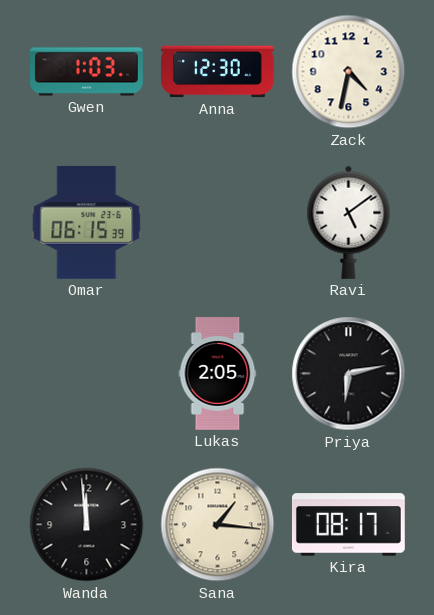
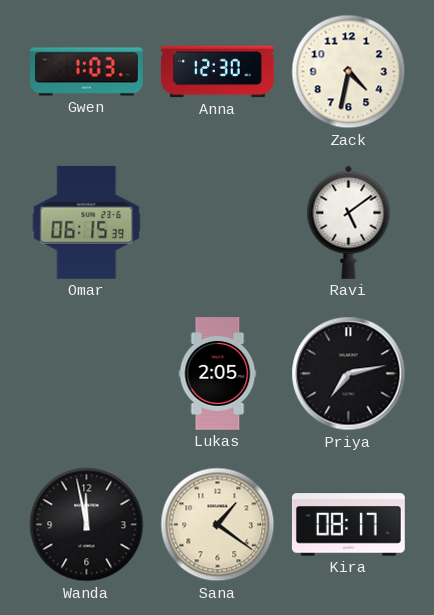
Priya: 6:13 -> 7:13 (349, 374)
Wanda: 11:59 -> 11:58 (87, 525)
Sana: 1:16 -> 1:21 (218, 525)
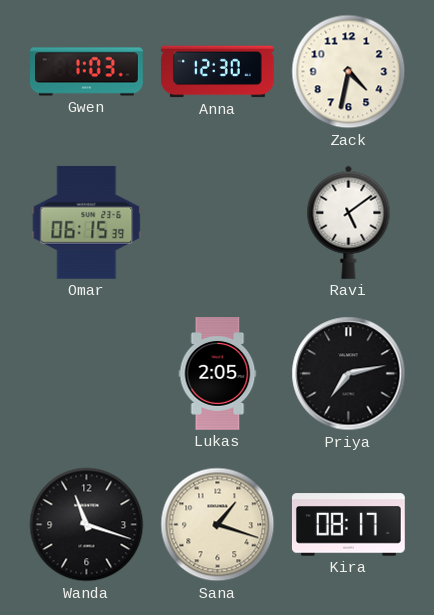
Wanda: 11:58 -> 11:18 (87, 525)
Sana: 1:21 -> 1:18 (218, 525)
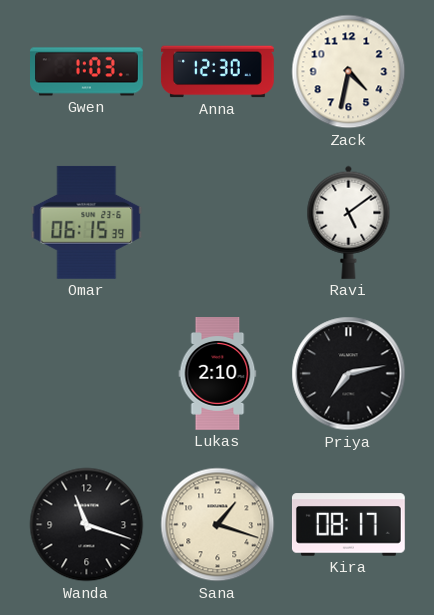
Lukas: 2:05 -> 2:10 (218, 374)
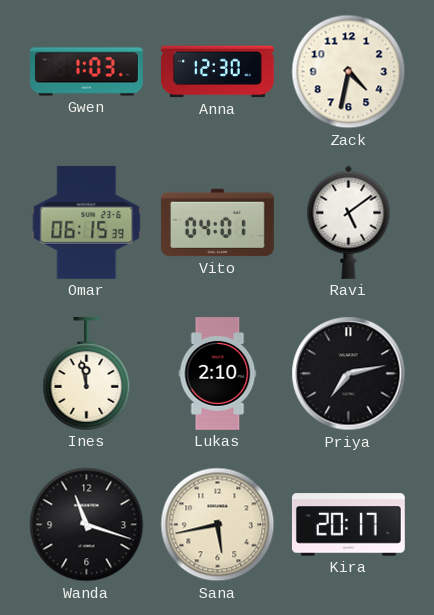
Vito: none -> 04:01 (217, 223)
Ines: none -> 11:58 (87, 373)
Sana: 1:18 -> 5:43 (218, 525)
Kira: 08:17 -> 20:17 (348, 525)
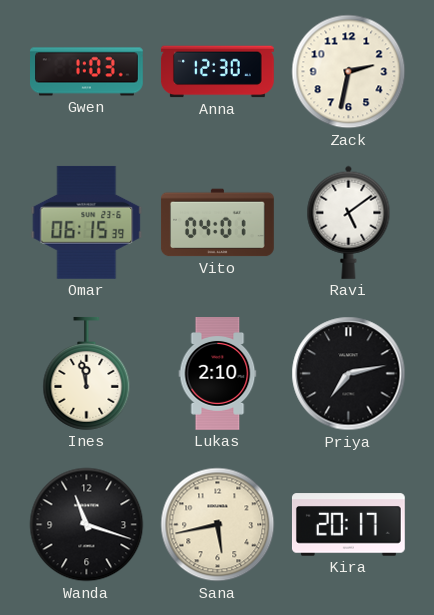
Zack: 4:32 -> 2:32 (349, 72)
